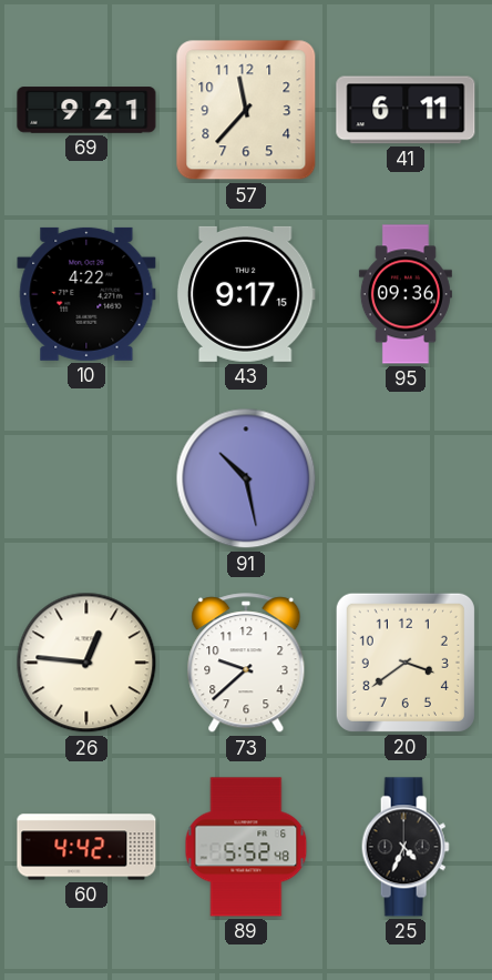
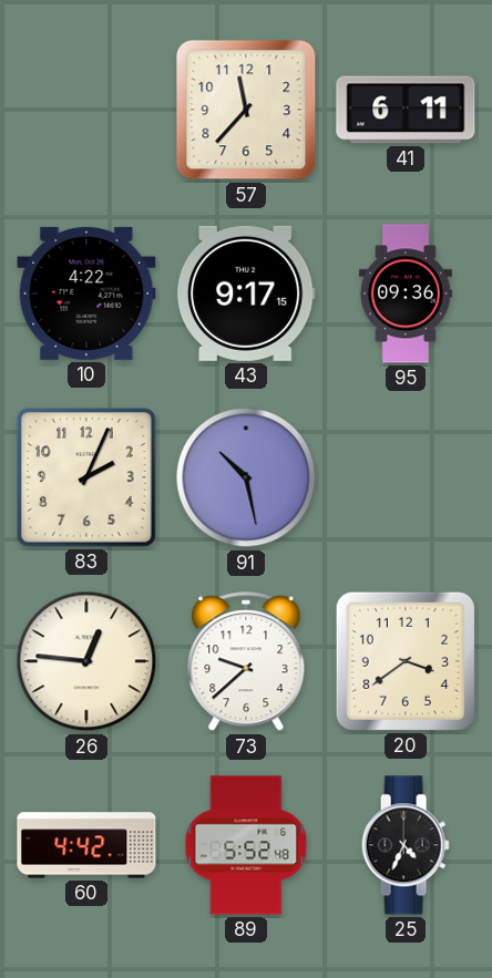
69: 9:21 -> none (86, 110)
83: none -> 2:04 (88, 478)
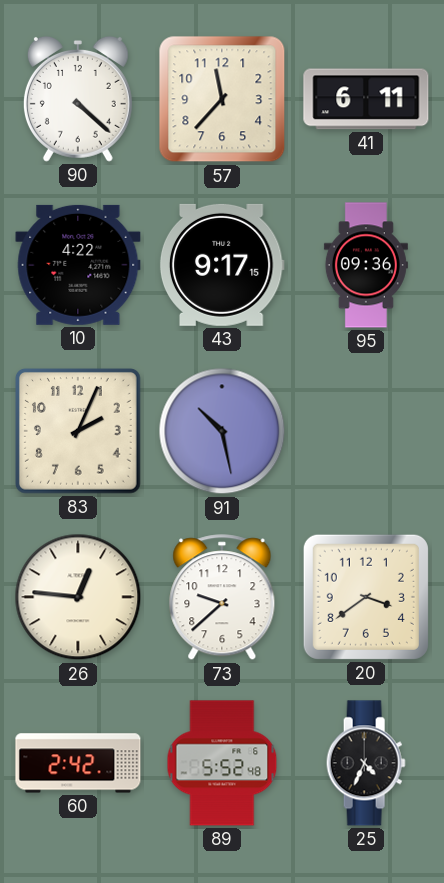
90: none -> 4:22 (78, 99)
60: 4:42 -> 2:42 (78, 763)
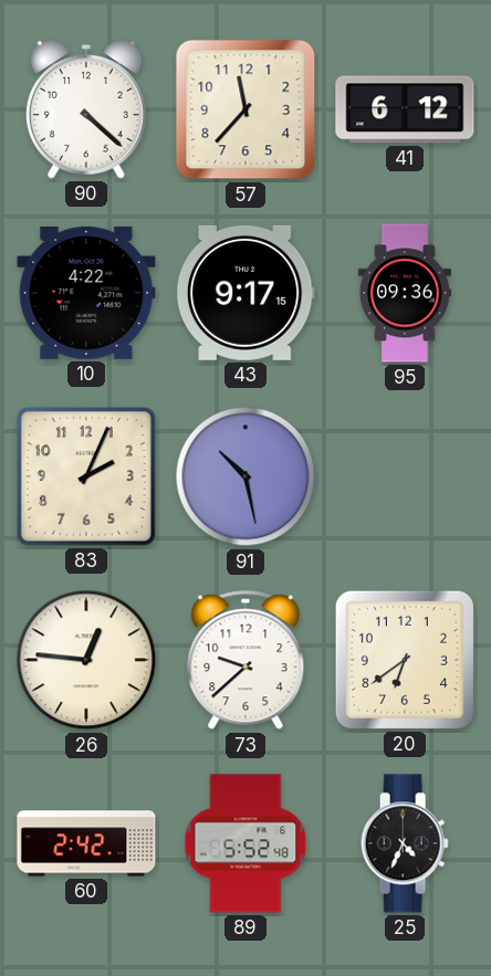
41: 6:11 -> 6:12 (405, 109)
20: 3:39 -> 6:39 (405, 660)
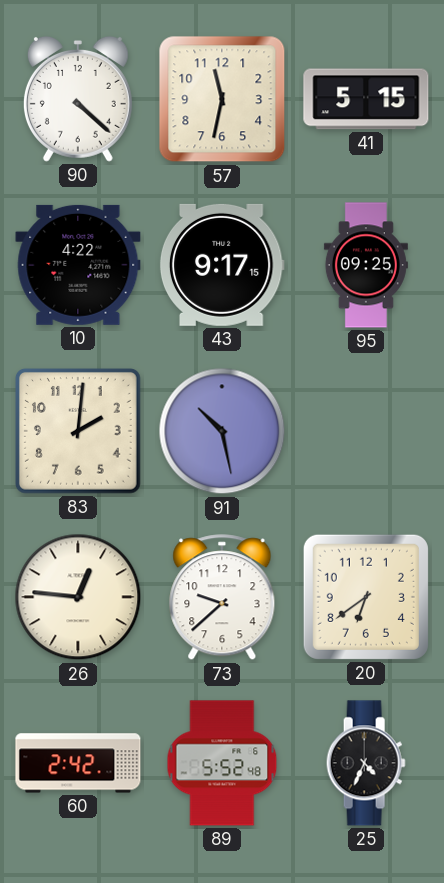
57: 11:37 -> 11:32 (222, 99)
41: 6:12 -> 5:15 (366, 99)
95: 09:36 -> 09:25 (366, 265)
83: 2:04 -> 2:01 (79, 432)
